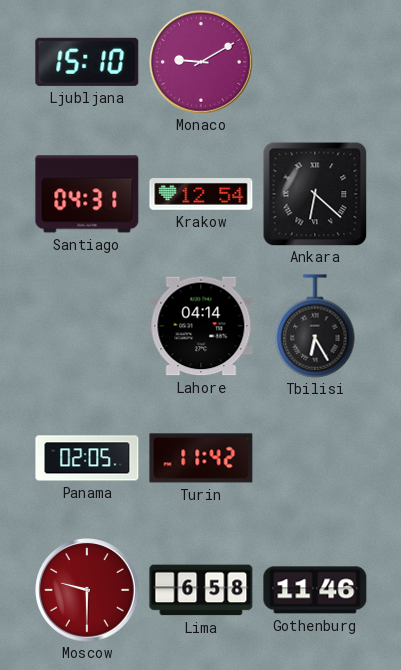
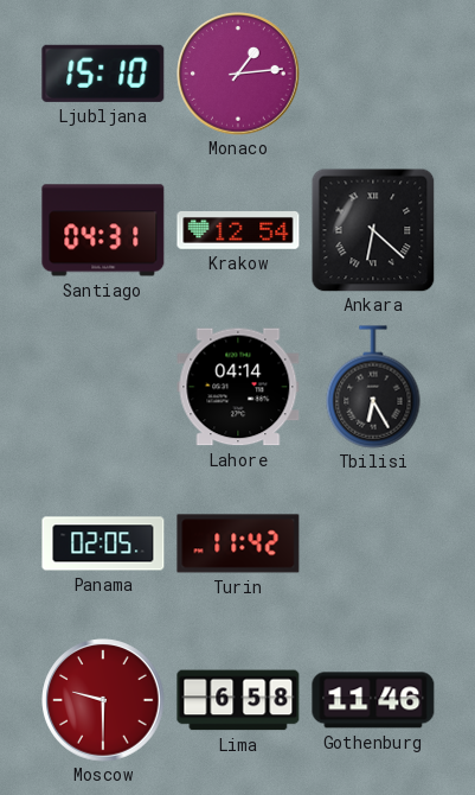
Monaco: 9:10 -> 1:14 (238, 74)
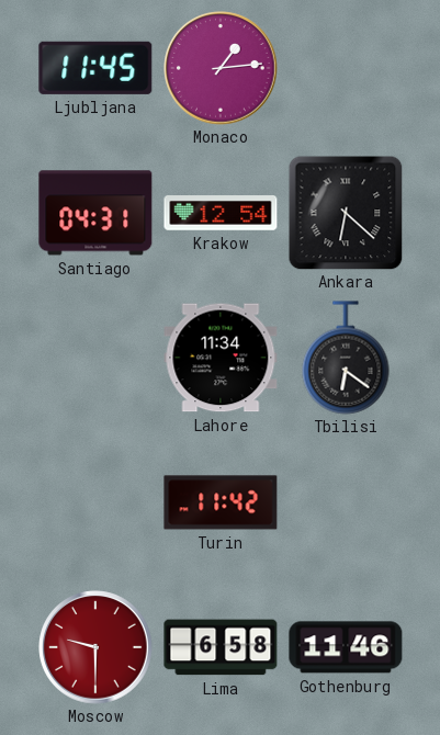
Ljubljana: 15:10 -> 11:45 (95, 68)
Lahore: 04:14 -> 11:34 (221, 358)
Tbilisi: 6:25 -> 6:21 (346, 358)
Panama: 02:05 -> none (103, 543)
